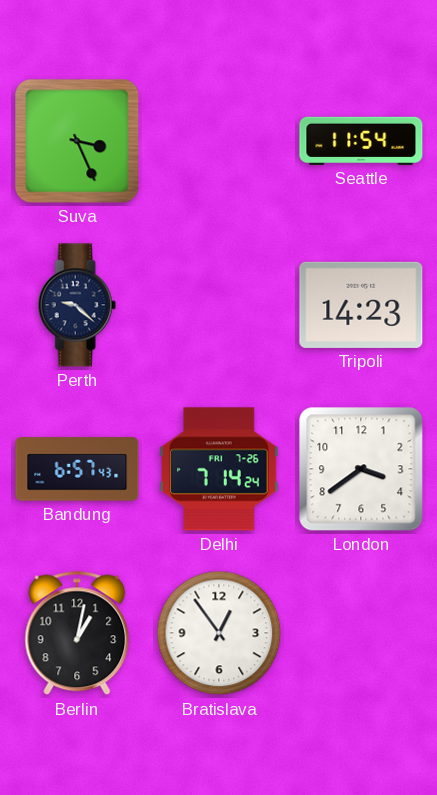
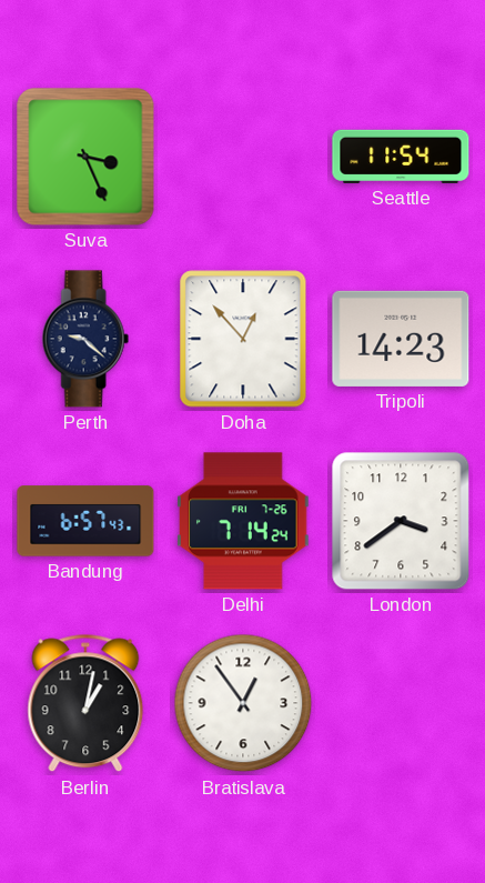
Doha: none -> 12:53 (243, 339)
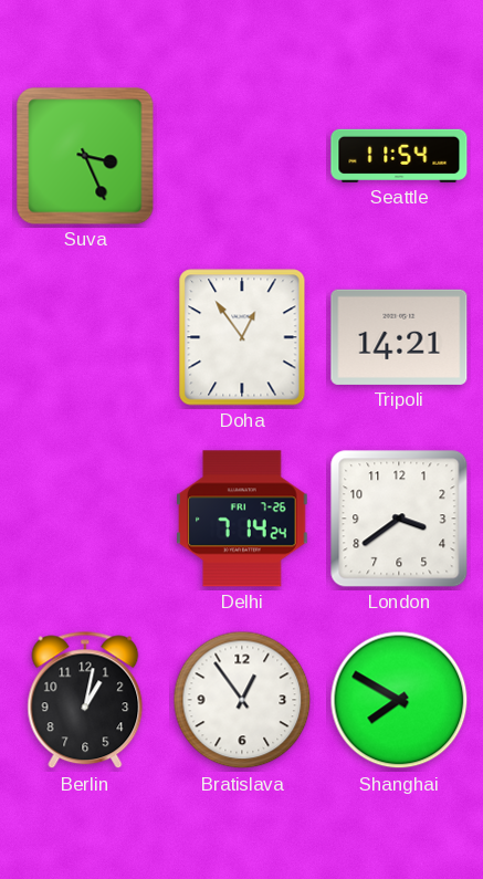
Perth: 9:22 -> none (85, 339)
Doha: 12:53 -> 12:54 (242, 337)
Tripoli: 14:23 -> 14:21 (399, 337)
Bandung: 6:57 -> none (85, 521)
Shanghai: none -> 7:50 (399, 700)
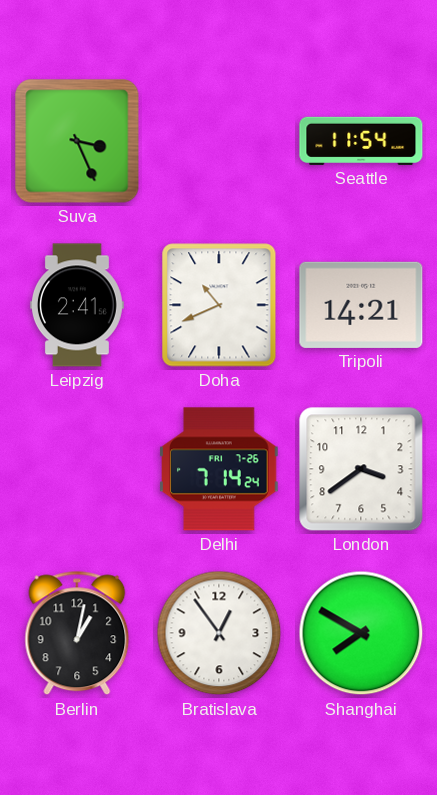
Leipzig: none -> 2:41 (77, 305)
Doha: 12:54 -> 10:41 (219, 305)
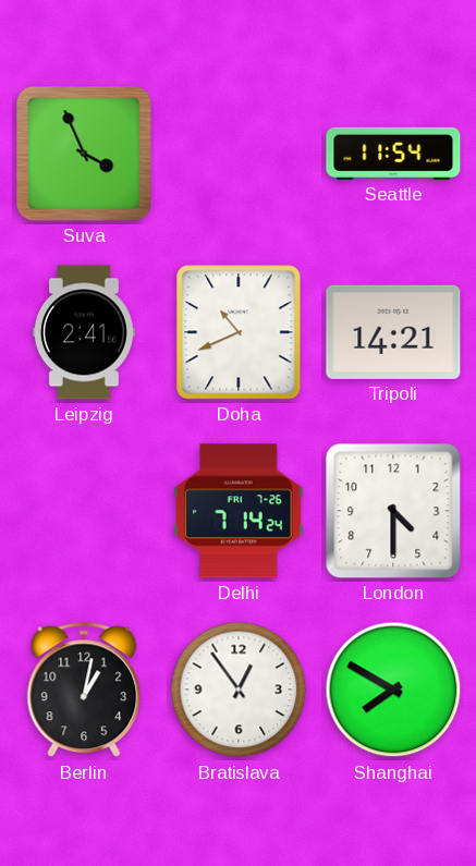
Suva: 3:26 -> 3:56 (84, 154)
London: 3:39 -> 4:30 (393, 511)
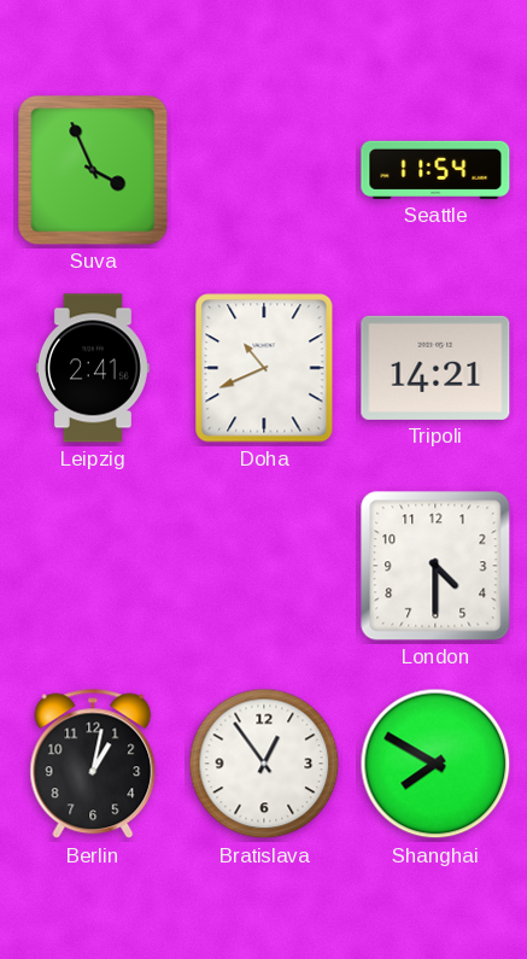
Delhi: 7:14 -> none (240, 511)
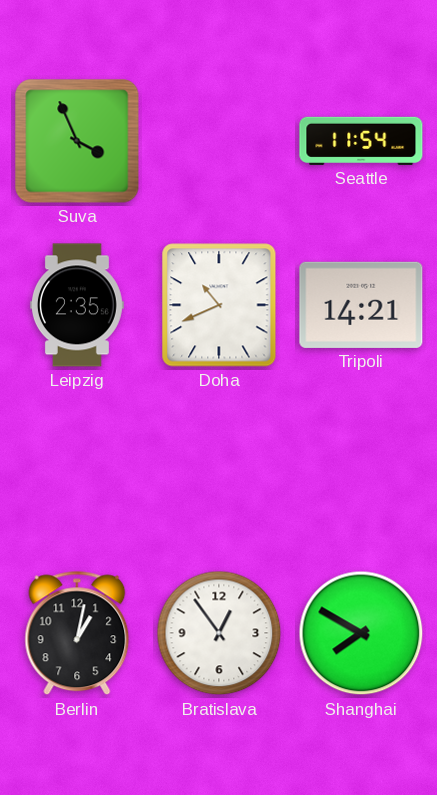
Leipzig: 2:41 -> 2:35 (77, 305)
London: 4:30 -> none (435, 566)
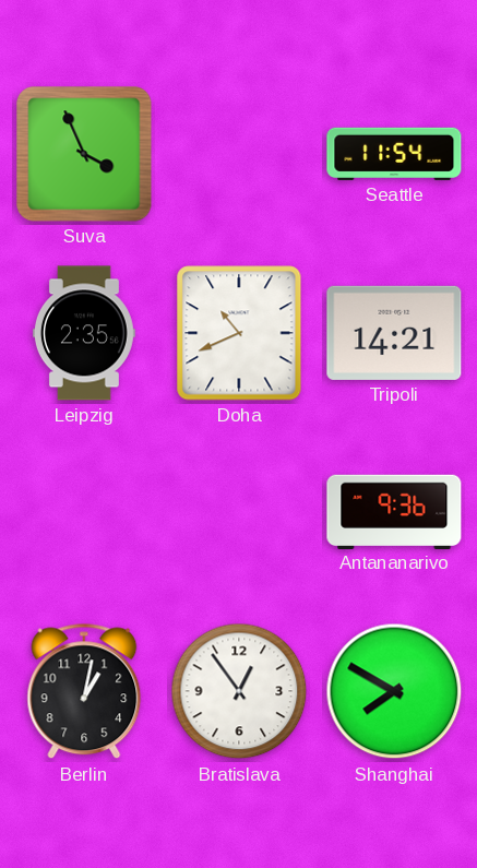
Antananarivo: none -> 9:36 (394, 511)
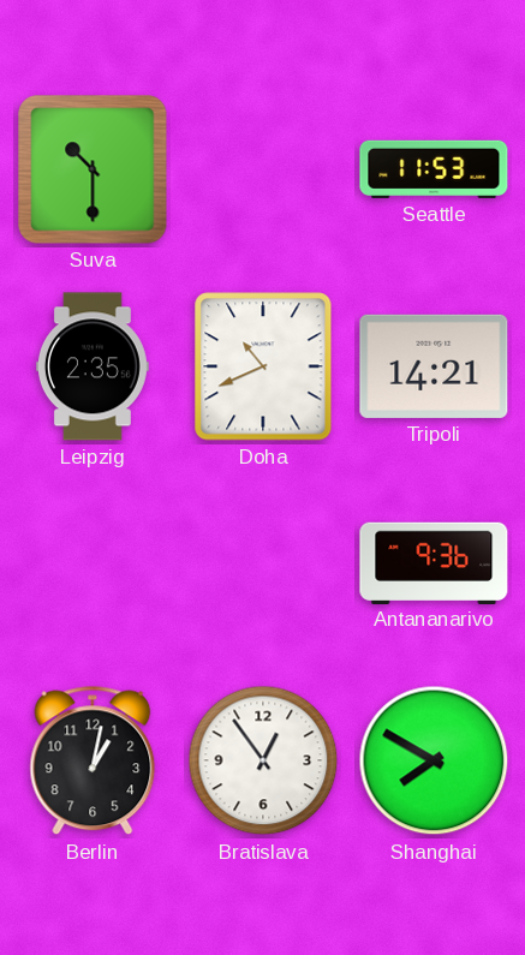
Suva: 3:56 -> 10:30 (93, 169)
Seattle: 11:54 -> 11:53 (434, 169)
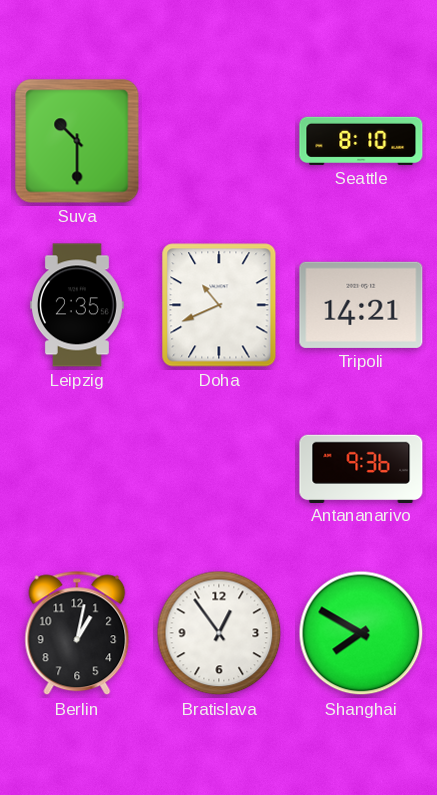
Seattle: 11:53 -> 8:10 (361, 141)
